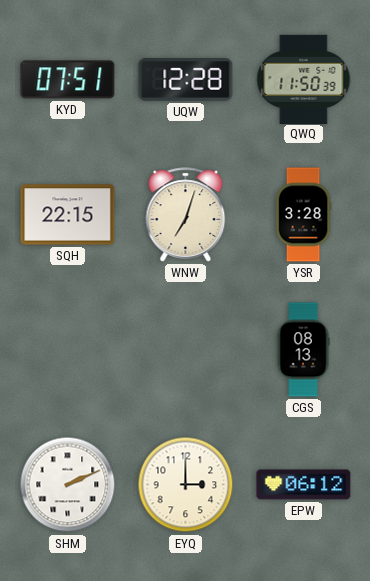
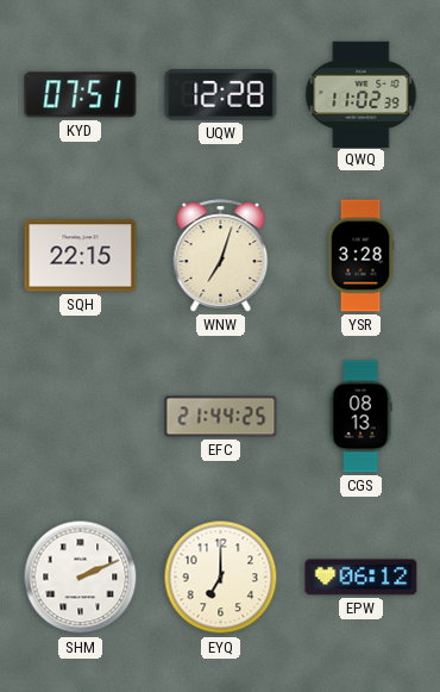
QWQ: 11:50 -> 11:02 (362, 94)
EFC: none -> 21:44 (221, 417)
EYQ: 3:00 -> 7:00 (221, 578)
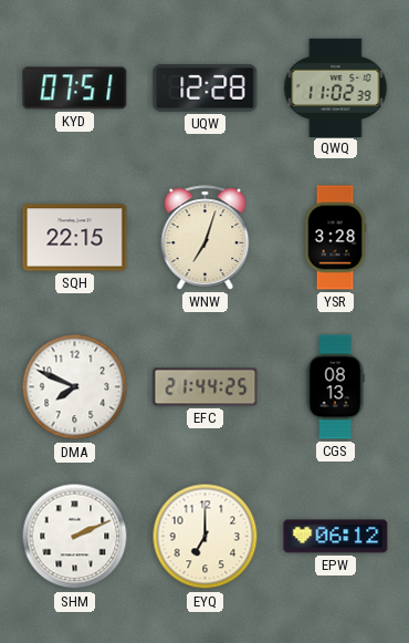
DMA: none -> 7:49 (75, 387)
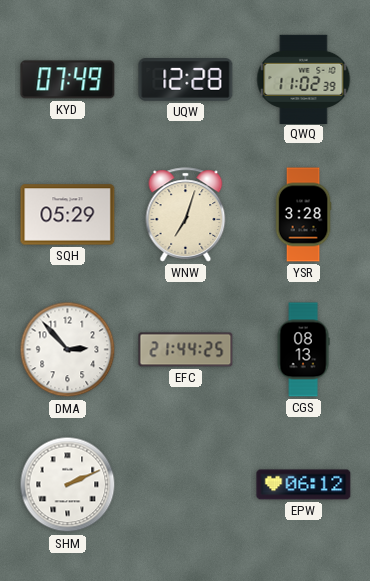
KYD: 07:51 -> 07:49 (68, 80)
SQH: 22:15 -> 05:29 (68, 215)
DMA: 7:49 -> 2:53 (68, 350)
EYQ: 7:00 -> none (206, 537)
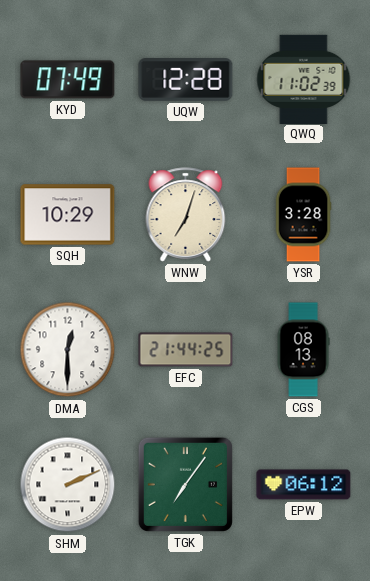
SQH: 05:29 -> 10:29 (68, 215)
DMA: 2:53 -> 12:30 (68, 350)
TGK: none -> 7:06 (185, 484)
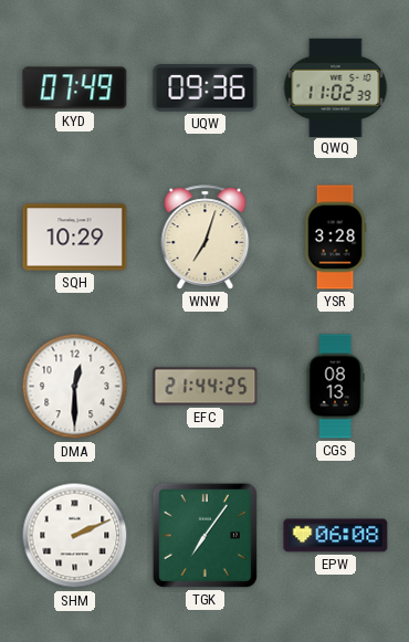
UQW: 12:28 -> 09:36 (206, 88)
EPW: 06:12 -> 06:08 (336, 536)
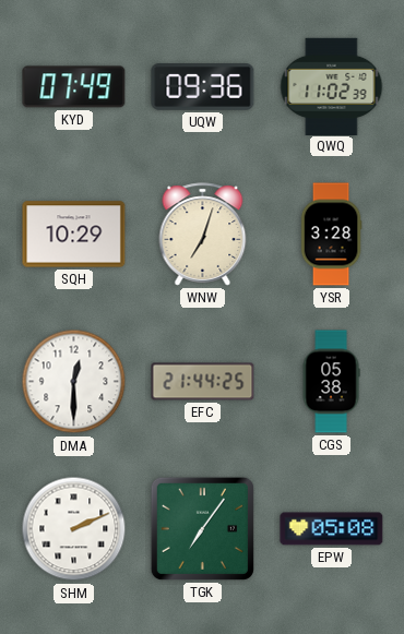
CGS: 08:13 -> 05:38 (331, 382)
EPW: 06:08 -> 05:08 (332, 529)
